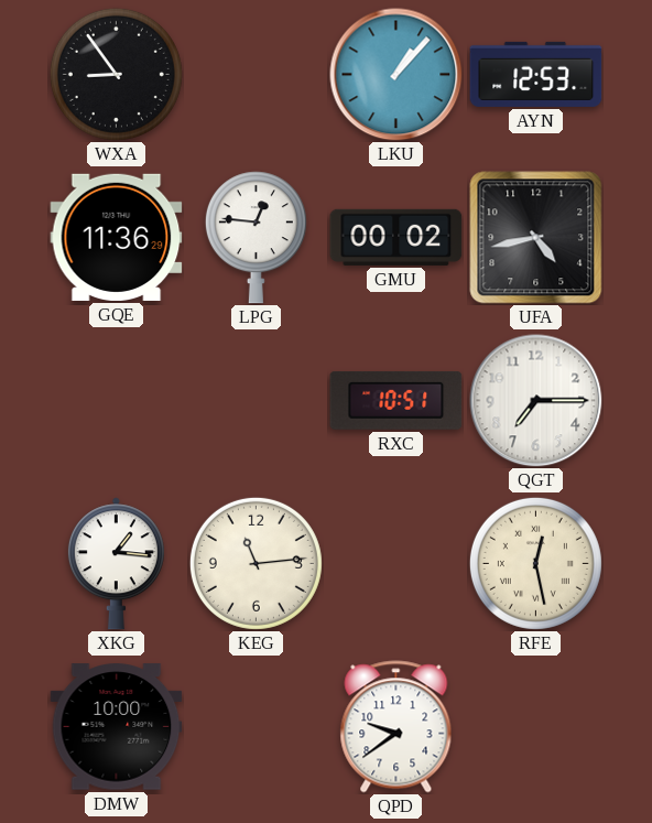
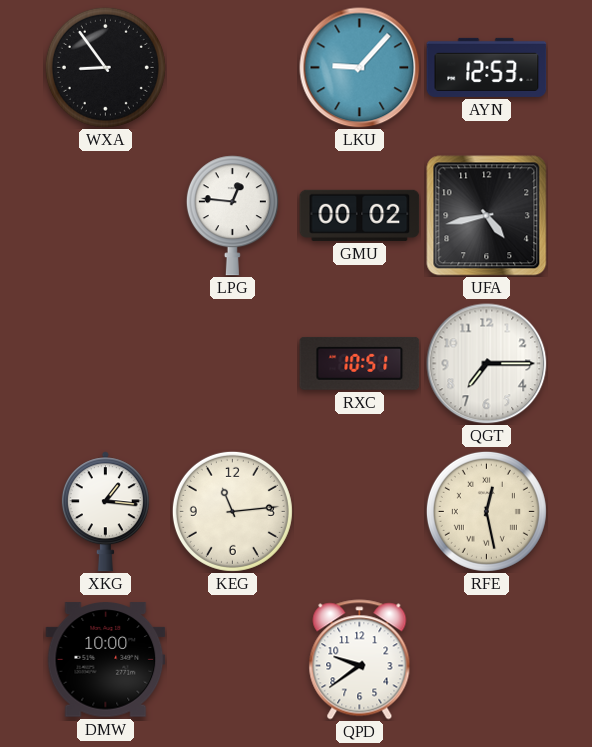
LKU: 1:07 -> 9:07 (360, 68)
GQE: 11:36 -> none (117, 237)
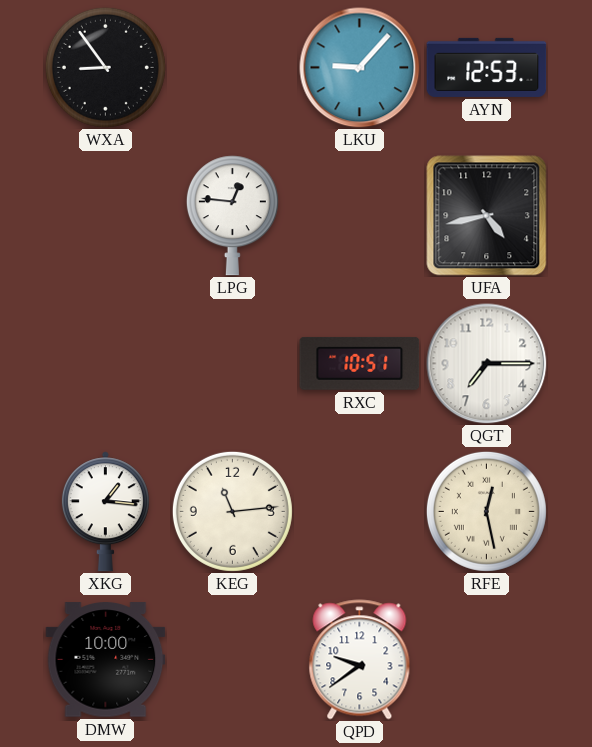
GMU: 00:02 -> none (360, 215)
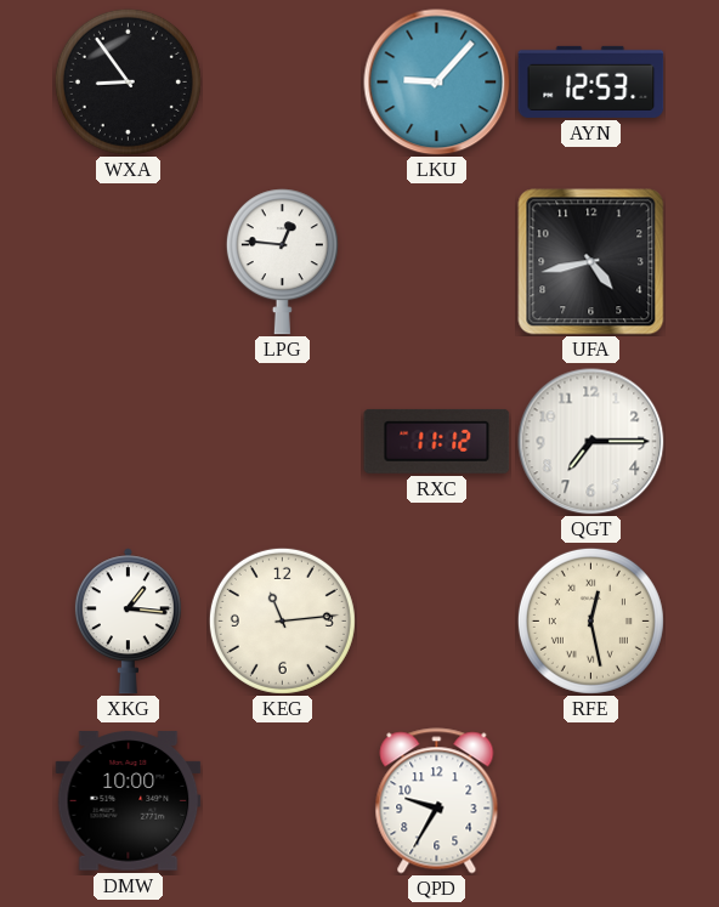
RXC: 10:51 -> 11:12 (437, 441)
QPD: 9:39 -> 9:35 (437, 801)
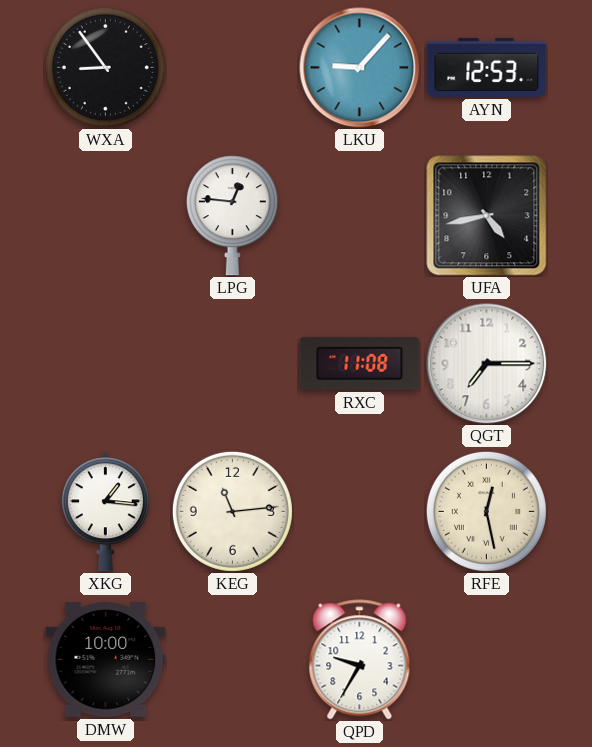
RXC: 11:12 -> 11:08 (360, 363)
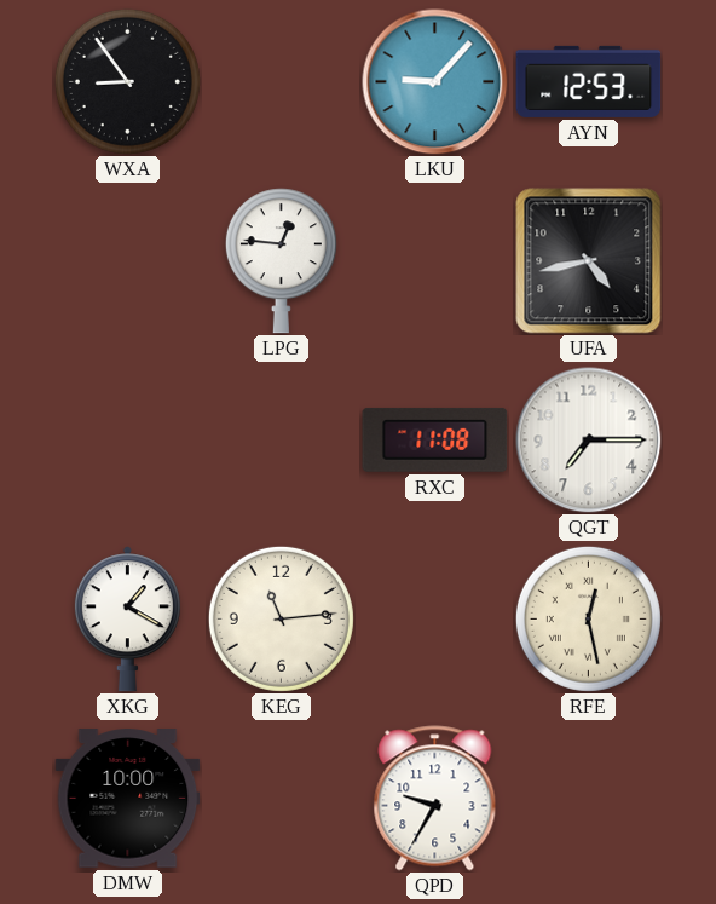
XKG: 1:16 -> 1:20 (127, 620)
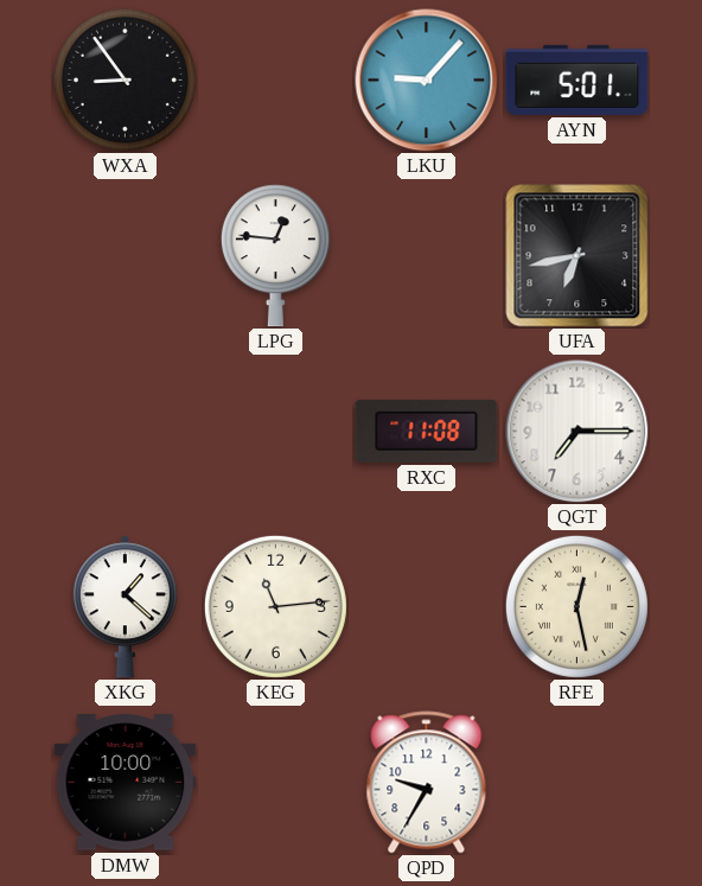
AYN: 12:53 -> 5:01 (577, 79)
UFA: 4:43 -> 6:43 (577, 256)
XKG: 1:20 -> 1:22 (125, 607)
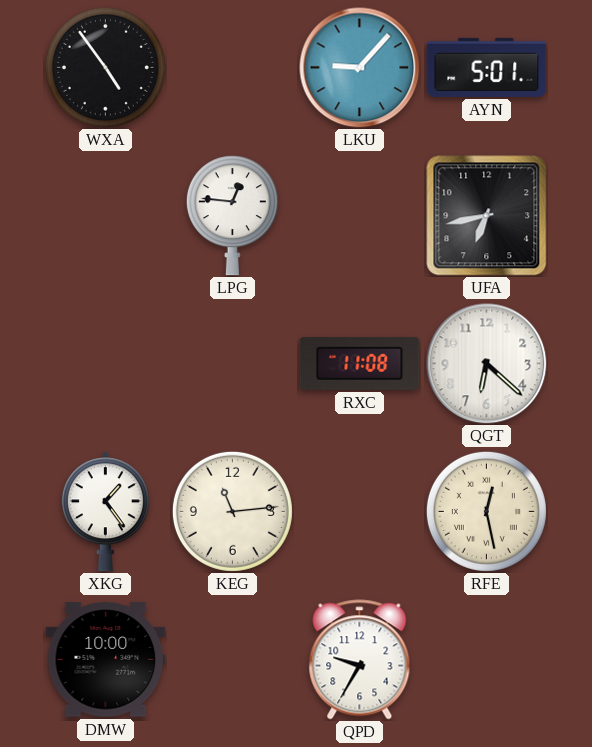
WXA: 8:54 -> 4:54 (105, 67)
QGT: 7:15 -> 6:22 (487, 364)
XKG: 1:22 -> 1:24 (105, 512)
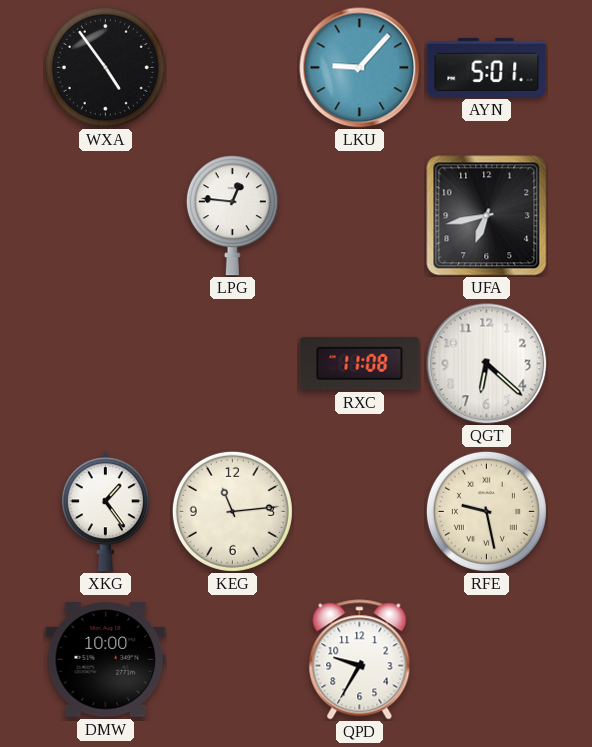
RFE: 12:28 -> 9:28 (486, 511)
